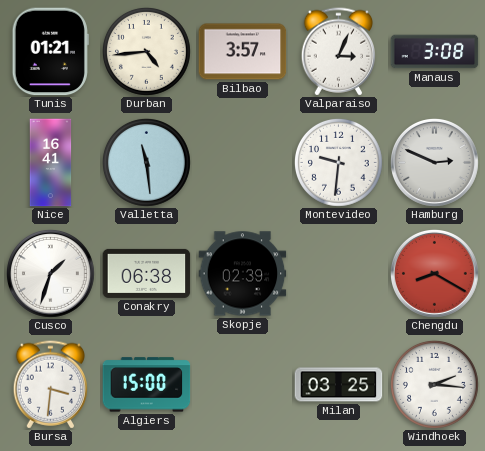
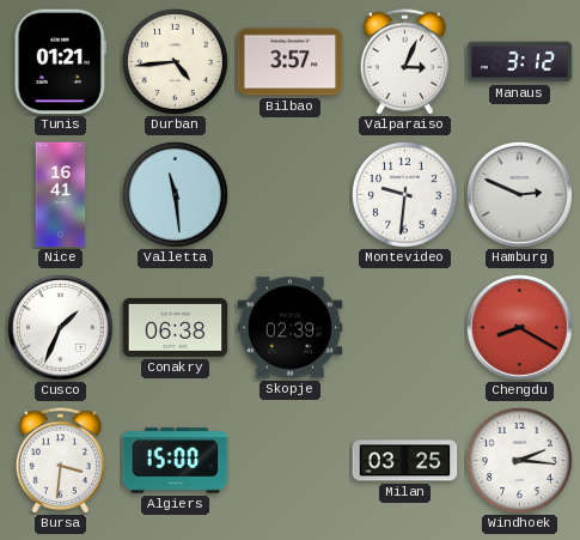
Manaus: 3:08 -> 3:12 (520, 62)
Cusco: 1:33 -> 1:34 (61, 328)
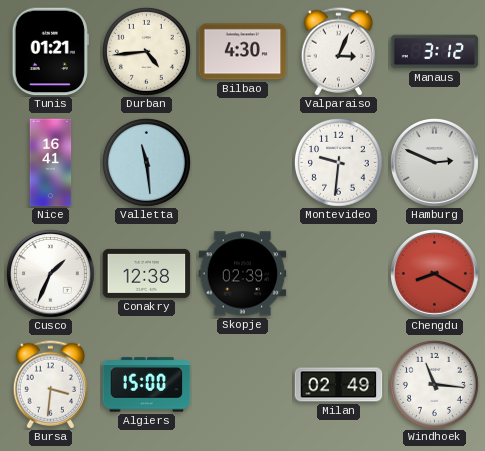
Bilbao: 3:57 -> 4:30 (243, 52)
Conakry: 06:38 -> 12:38 (147, 273)
Milan: 03:25 -> 02:49 (339, 385)
Windhoek: 2:16 -> 11:16 (434, 384)
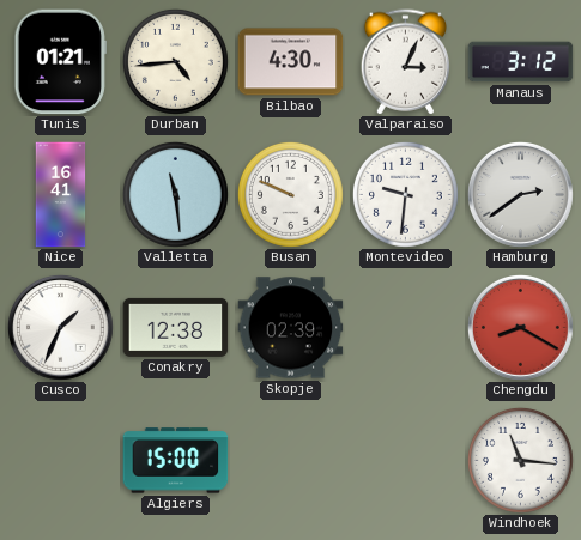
Busan: none -> 9:49 (290, 194)
Hamburg: 2:49 -> 2:39 (521, 195)
Bursa: 3:31 -> none (50, 385)
Milan: 02:49 -> none (339, 385)
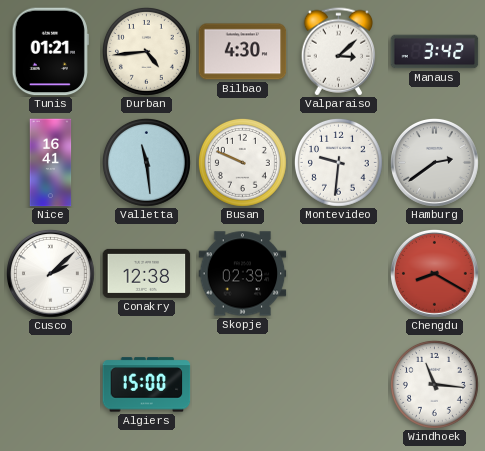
Valparaiso: 3:04 -> 3:08 (338, 52)
Manaus: 3:12 -> 3:42 (435, 52)
Cusco: 1:34 -> 2:08 (51, 274)
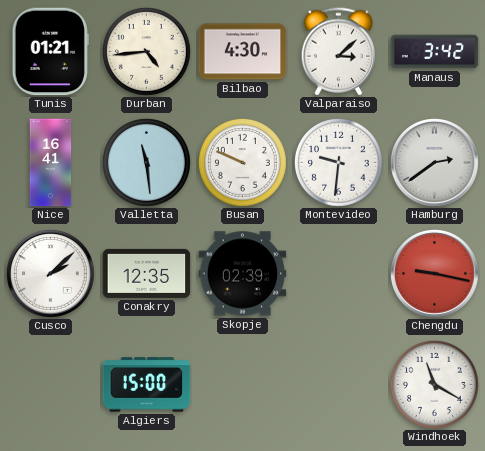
Conakry: 12:38 -> 12:35 (147, 273)
Chengdu: 8:20 -> 9:17 (435, 274)
Windhoek: 11:16 -> 11:20 (434, 384)
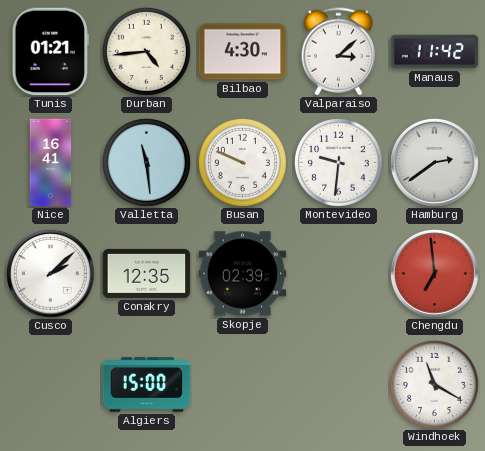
Manaus: 3:42 -> 11:42 (435, 52)
Chengdu: 9:17 -> 6:59 (435, 274)
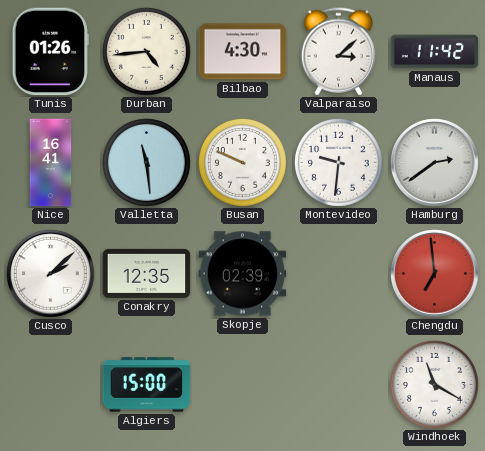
Tunis: 01:21 -> 01:26 (50, 52)
